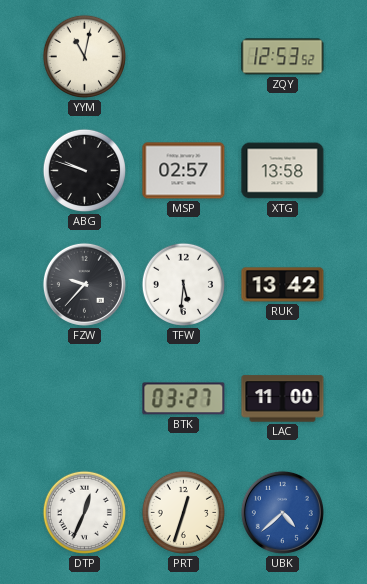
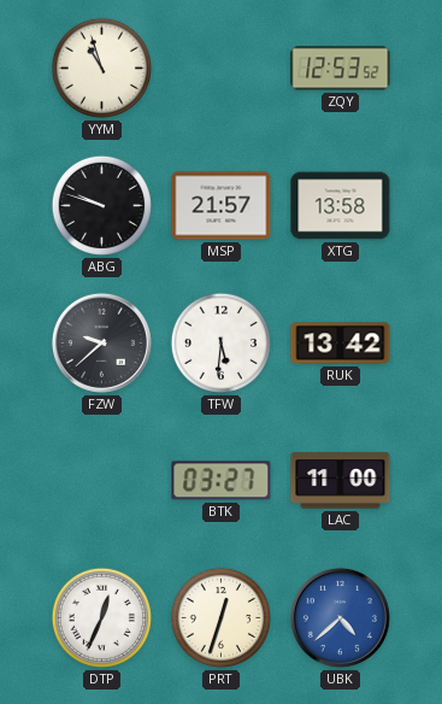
YYM: 11:02 -> 10:57 (101, 68)
MSP: 02:57 -> 21:57 (222, 206)
FZW: 9:37 -> 9:38 (101, 342)
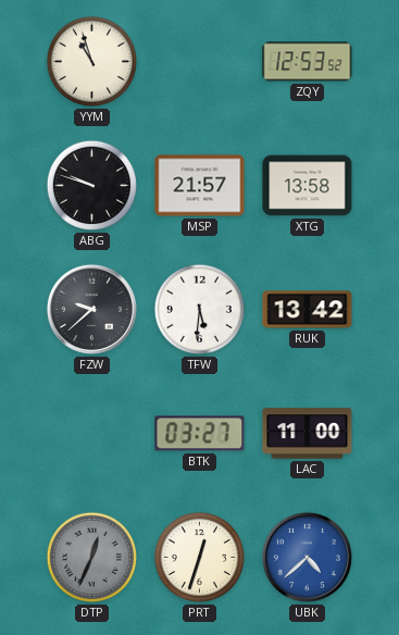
DTP dial: white -> grey (91, 557)
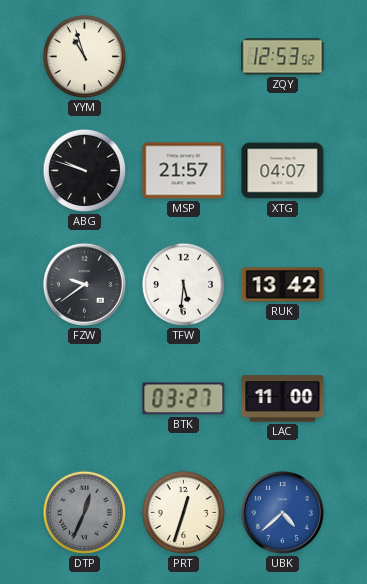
XTG: 13:58 -> 04:07 (283, 171)
FZW: 9:38 -> 9:39 (84, 284)
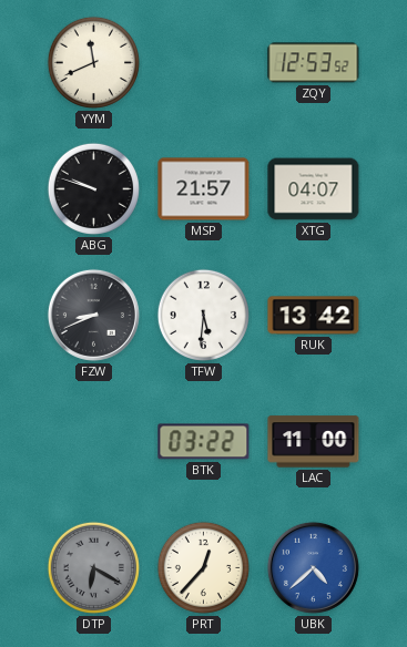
YYM: 10:57 -> 11:41 (93, 62)
FZW: 9:39 -> 8:41 (93, 315)
BTK: 03:27 -> 03:22 (204, 442)
DTP: 12:34 -> 6:20 (93, 567)
PRT: 12:33 -> 12:37 (203, 567)
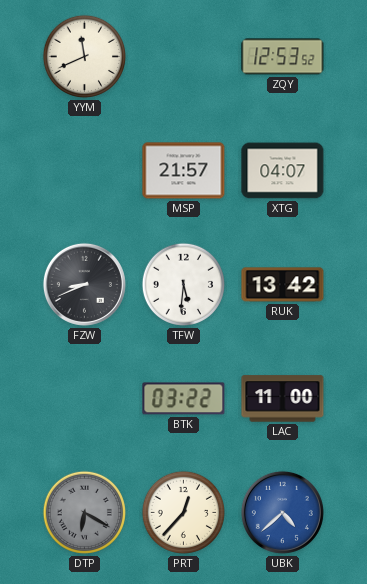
ABG: 9:48 -> none (93, 188)
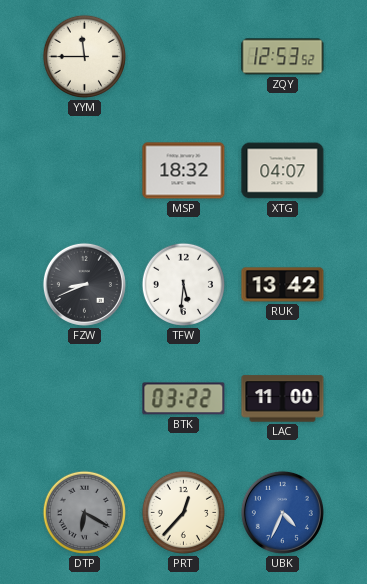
YYM: 11:41 -> 11:45 (84, 56)
MSP: 21:57 -> 18:32 (184, 171)
UBK: 4:38 -> 4:34 (282, 512)
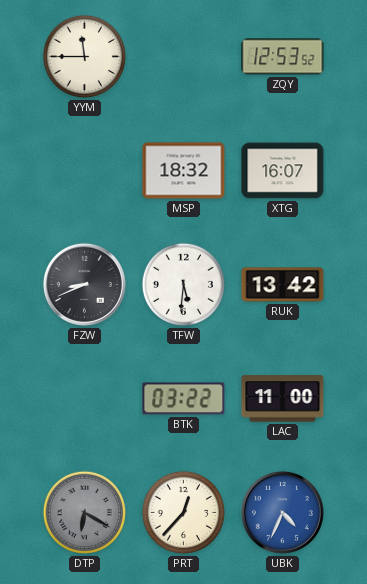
XTG: 04:07 -> 16:07 (283, 171)
